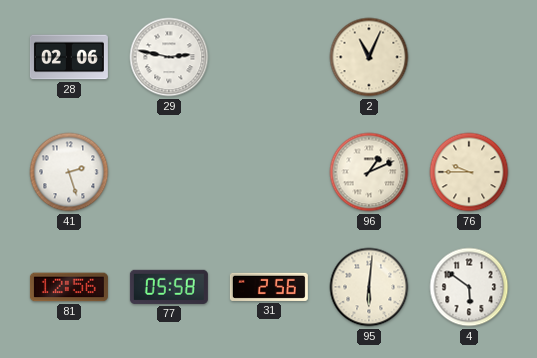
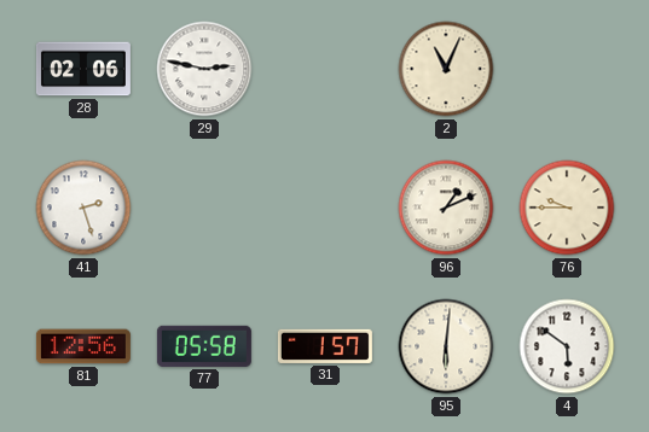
31: 2:56 -> 1:57 (325, 346)
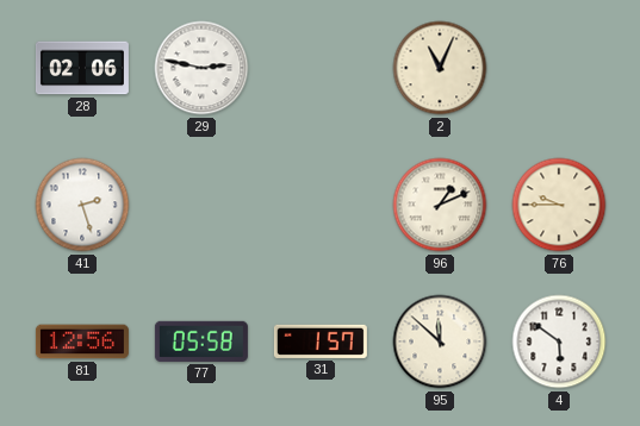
95: 6:01 -> 11:52 (440, 342)
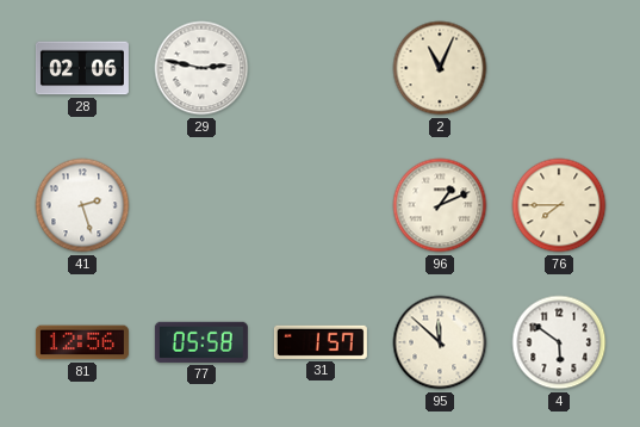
76: 9:45 -> 7:45 (559, 205)
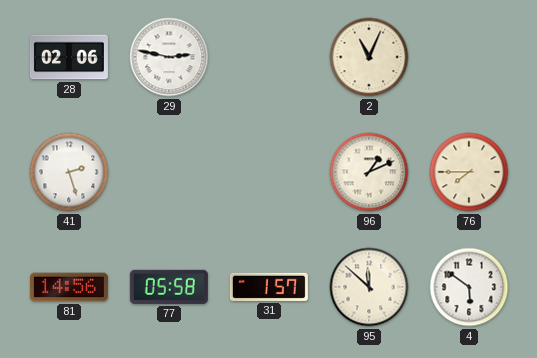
81: 12:56 -> 14:56 (69, 287)
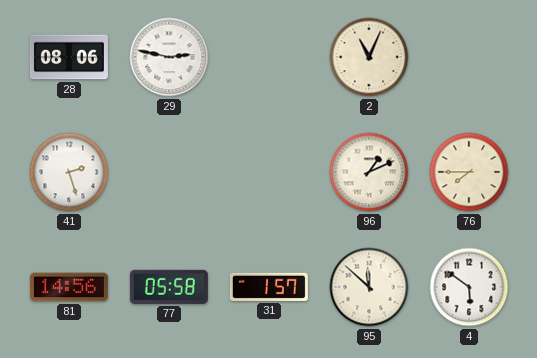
28: 02:06 -> 08:06 (69, 57)
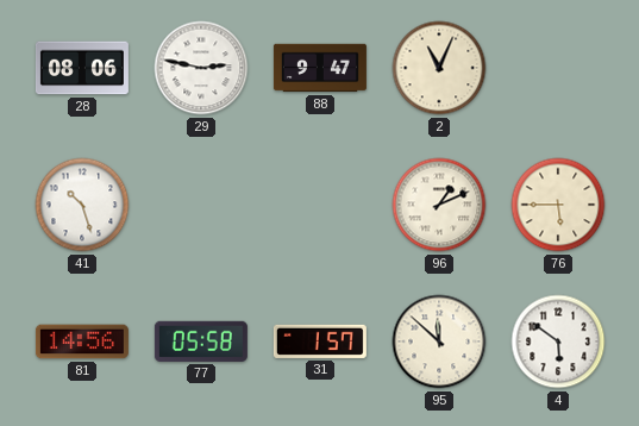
88: none -> 9:47 (320, 68)
41: 2:27 -> 10:27 (82, 205)
76: 7:45 -> 5:45 (558, 205)
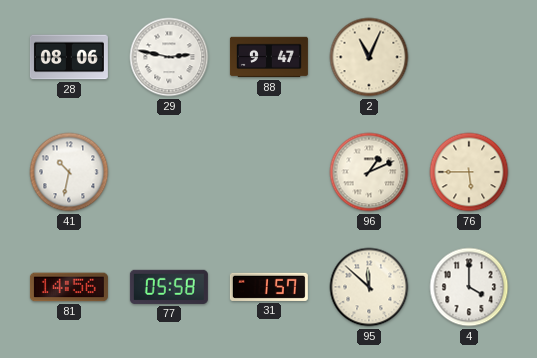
41: 10:27 -> 10:32 (69, 172)
4: 5:51 -> 4:00 (469, 287)
